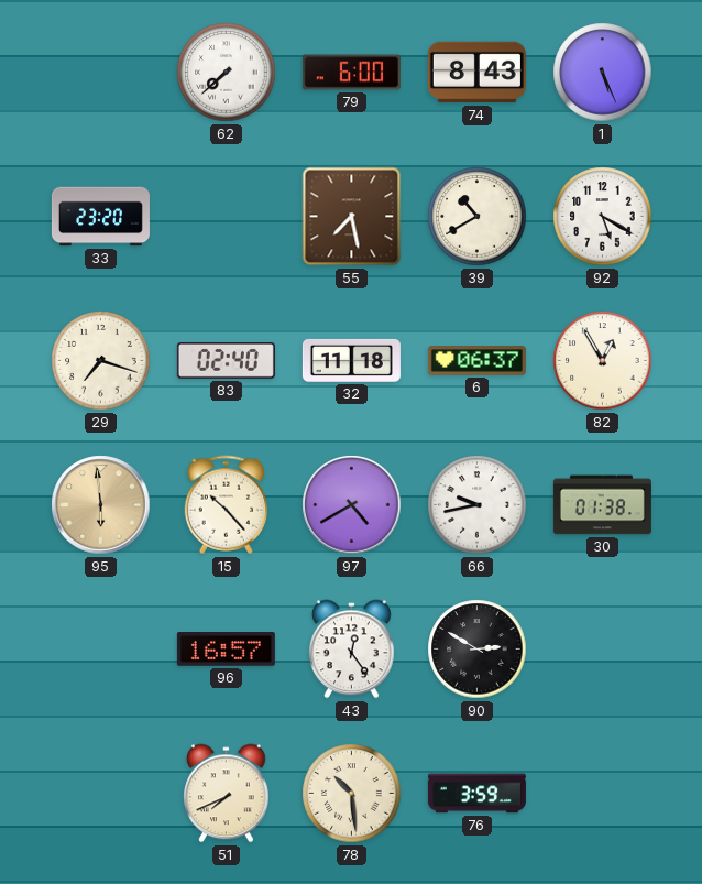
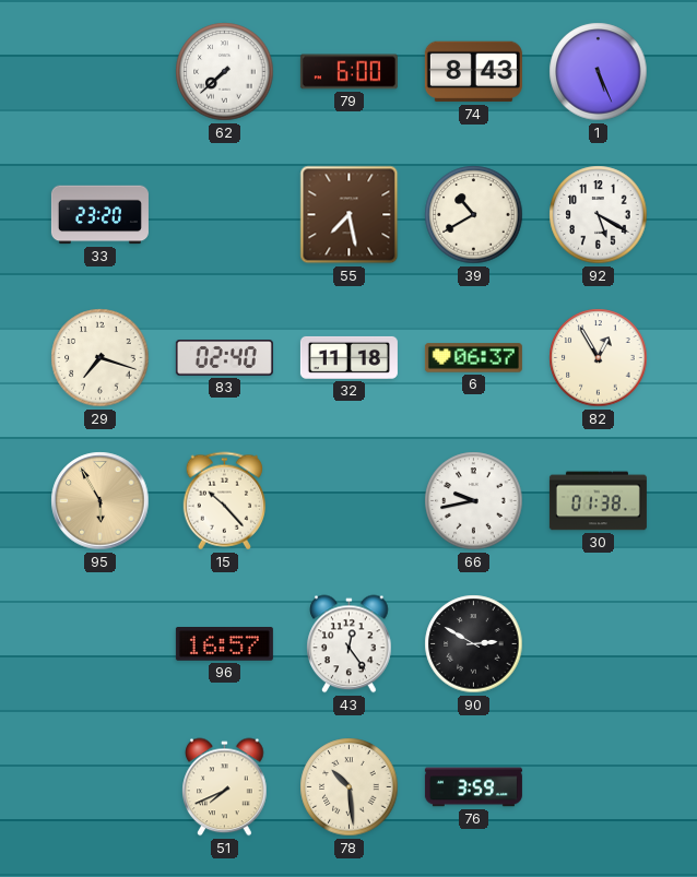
95: 5:59 -> 5:55 (101, 501)
97: 4:40 -> none (352, 505)
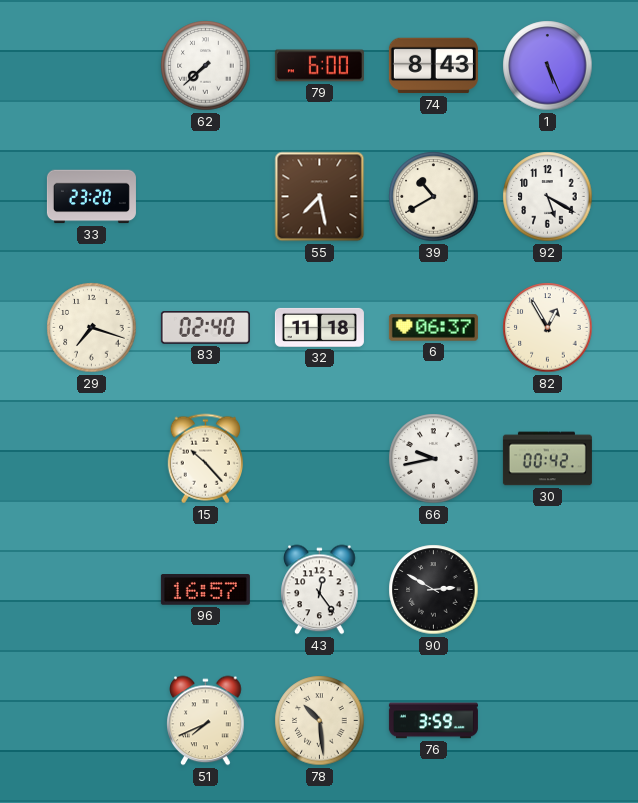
95: 5:55 -> none (101, 501)
30: 01:38 -> 00:42 (547, 459)
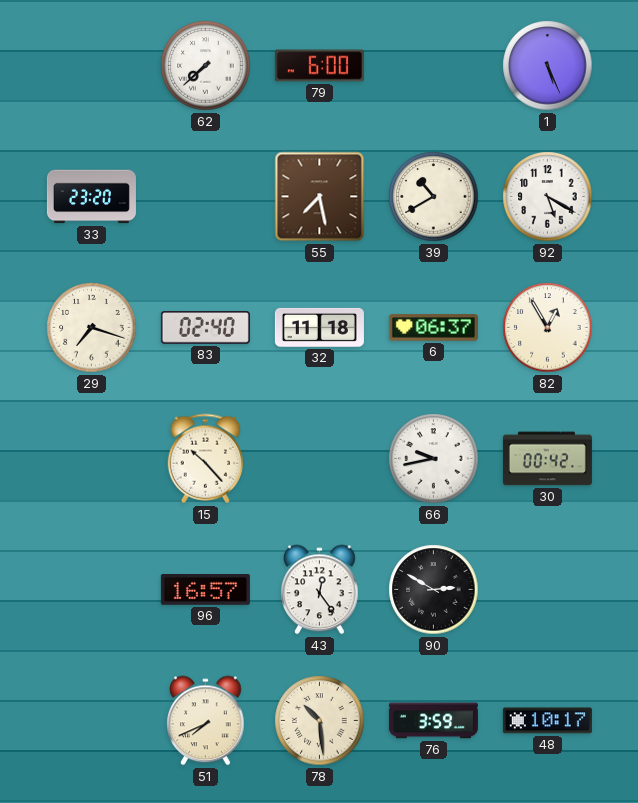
74: 8:43 -> none (433, 66)
48: none -> 10:17 (547, 721)
